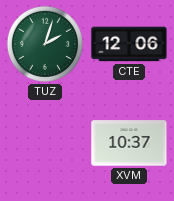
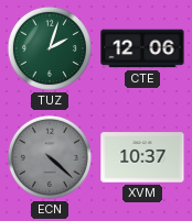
ECN: none -> 4:22 (50, 157)
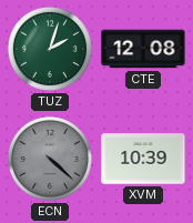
CTE: 12:06 -> 12:08 (143, 49)
XVM: 10:37 -> 10:39 (143, 159)
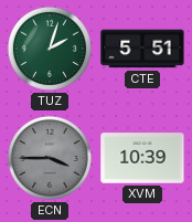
CTE: 12:08 -> 5:51 (142, 49)
ECN: 4:22 -> 3:45 (50, 158)
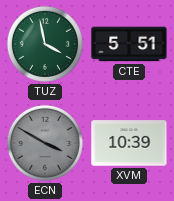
TUZ: 2:03 -> 3:58 (45, 44)
ECN: 3:45 -> 3:50 (45, 143)
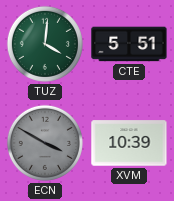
TUZ: 3:58 -> 4:01 (45, 44)
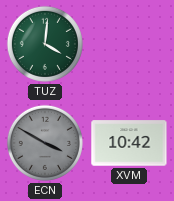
CTE: 5:51 -> none (129, 44)
XVM: 10:39 -> 10:42 (129, 143)
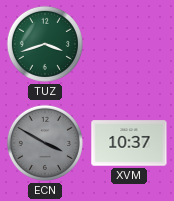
TUZ: 4:01 -> 3:42 (45, 44)
XVM: 10:42 -> 10:37 (129, 143)
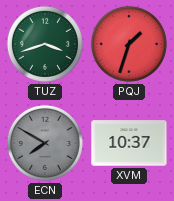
PQJ: none -> 1:33 (129, 44)
ECN: 3:50 -> 7:50 (45, 143)
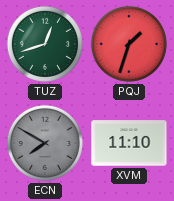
TUZ: 3:42 -> 12:42 (45, 44)
XVM: 10:37 -> 11:10 (129, 143)
